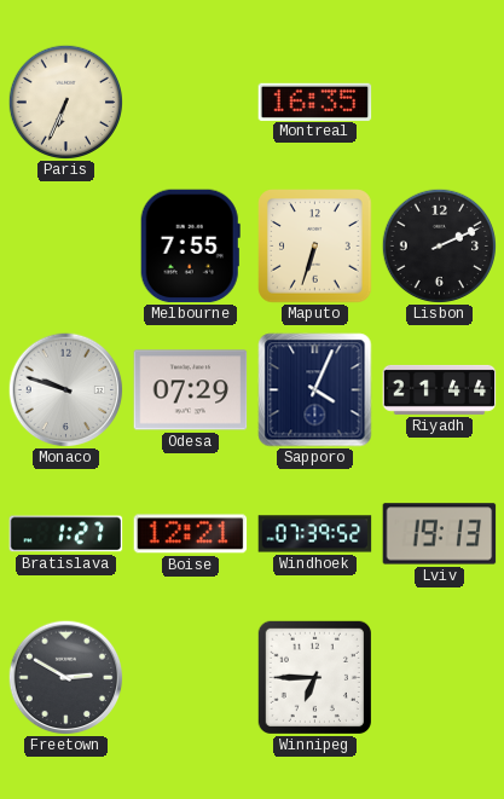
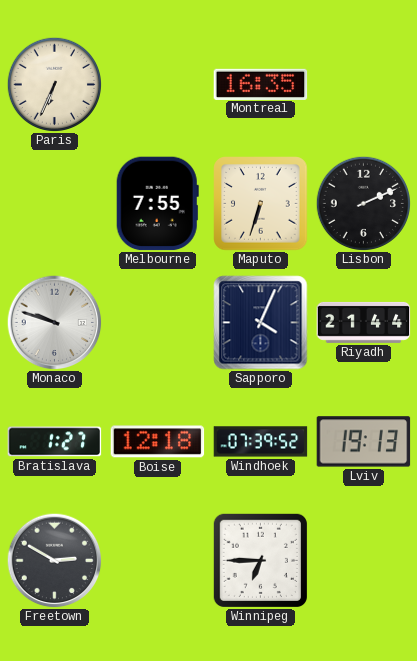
Odesa: 07:29 -> none (191, 390)
Boise: 12:21 -> 12:18 (158, 442)
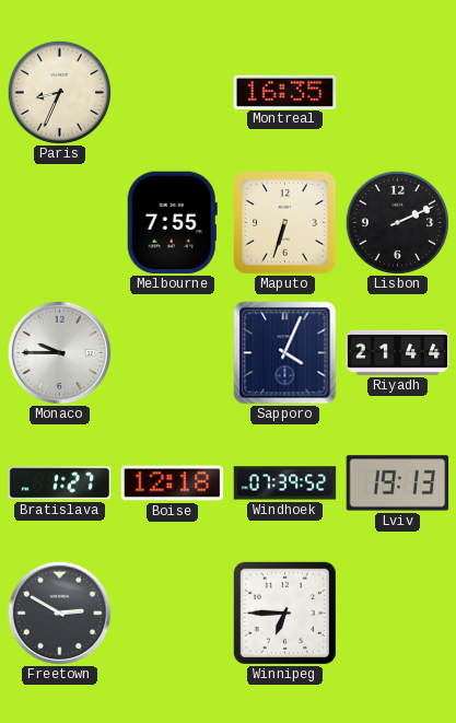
Paris: 6:34 -> 8:34 (59, 92)
Monaco: 9:48 -> 9:45 (59, 352)
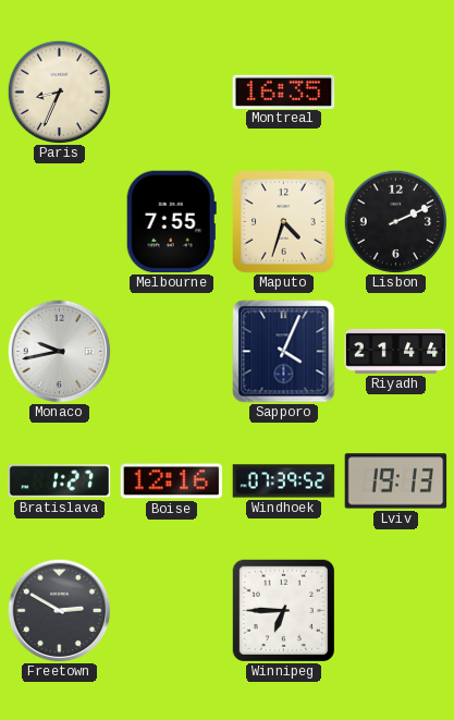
Maputo: 6:33 -> 4:33 (284, 222)
Monaco: 9:45 -> 9:43 (59, 351)
Boise: 12:18 -> 12:16 (172, 481)
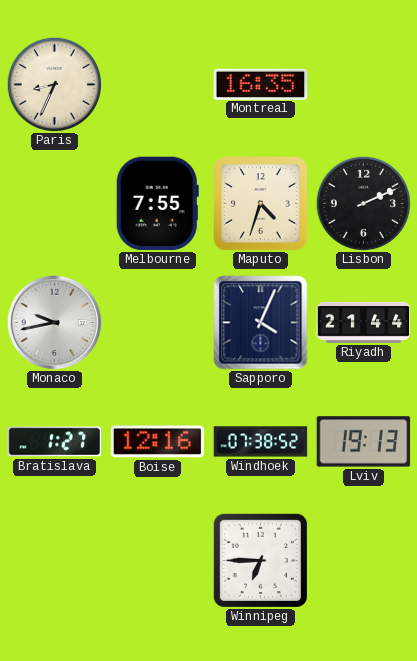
Windhoek: 07:39 -> 07:38 (261, 442)
Freetown: 2:50 -> none (59, 610)
